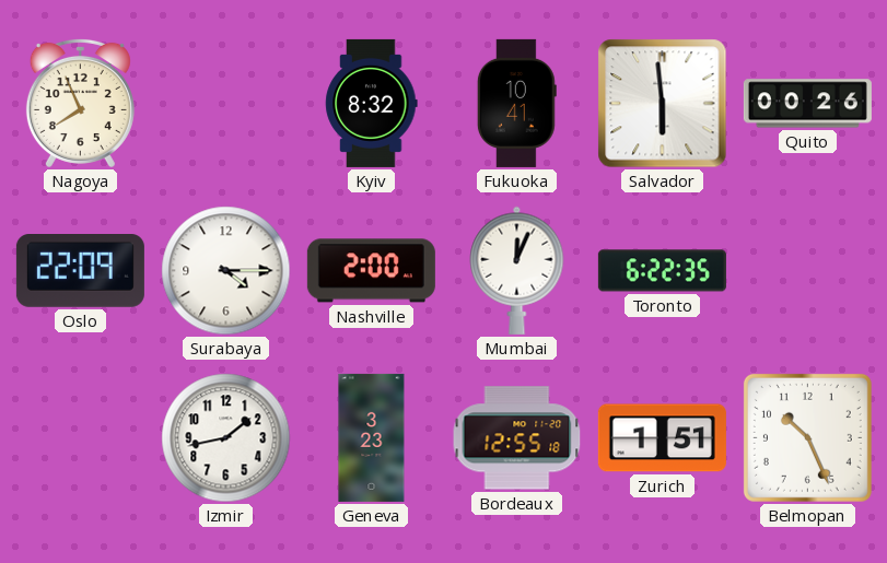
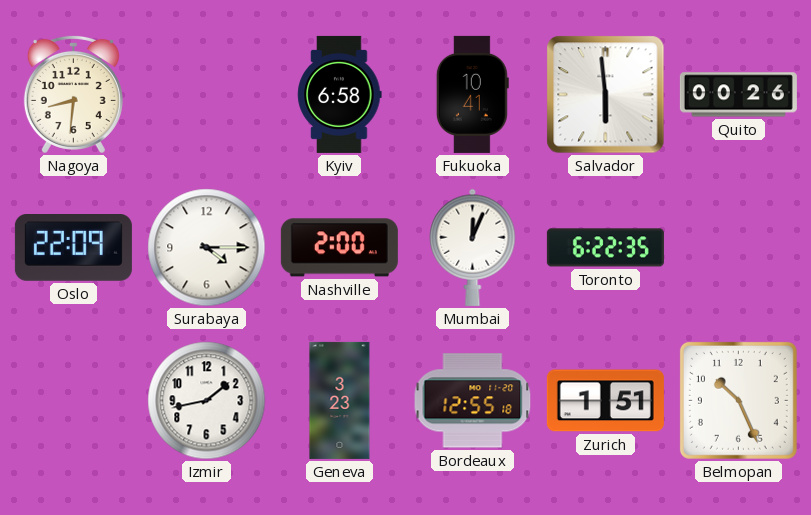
Nagoya: 7:56 -> 8:31 (73, 94)
Kyiv: 8:32 -> 6:58 (340, 94)
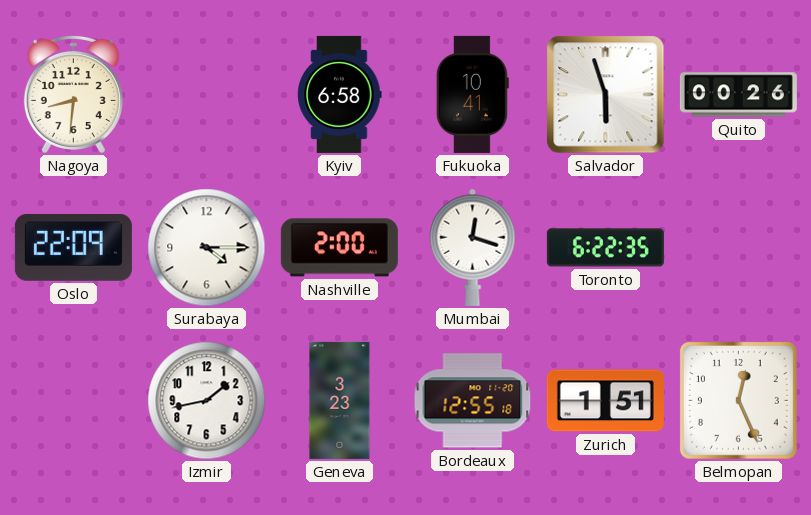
Salvador: 5:59 -> 5:57 (606, 95)
Mumbai: 12:04 -> 12:18 (473, 247)
Belmopan: 10:26 -> 12:26 (738, 400)
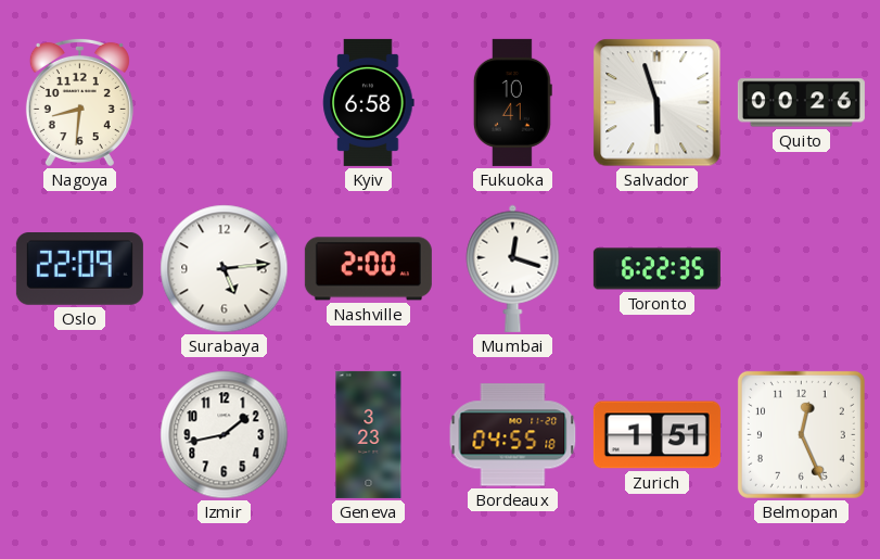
Surabaya: 4:15 -> 5:14 (225, 269)
Bordeaux: 12:55 -> 04:55 (513, 435)
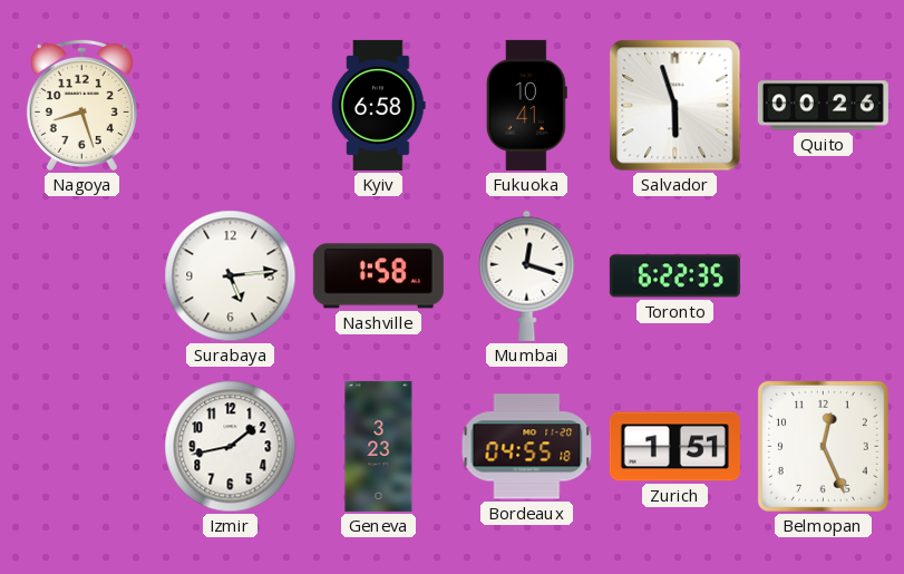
Nagoya: 8:31 -> 8:27 (81, 105)
Oslo: 22:09 -> none (79, 269)
Nashville: 2:00 -> 1:58 (378, 276)
